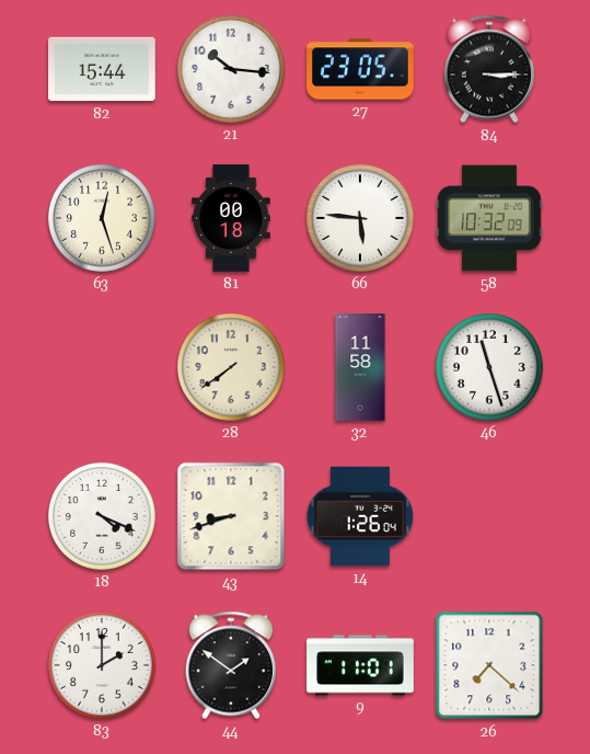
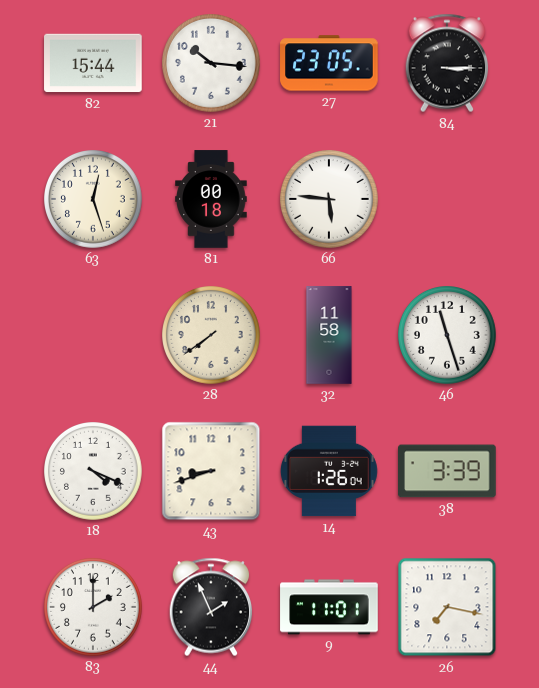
58: 10:32 -> none (489, 218)
38: none -> 3:39 (447, 471)
44: 1:51 -> 1:56 (211, 607)
26: 7:22 -> 7:17 (447, 607)
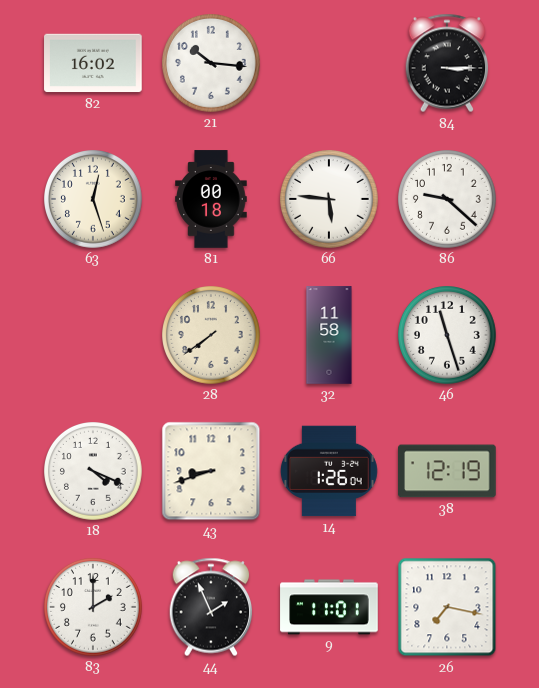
82: 15:44 -> 16:02 (93, 63)
27: 23:05 -> none (329, 63)
86: none -> 9:22 (448, 200)
38: 3:39 -> 12:19 (447, 471)
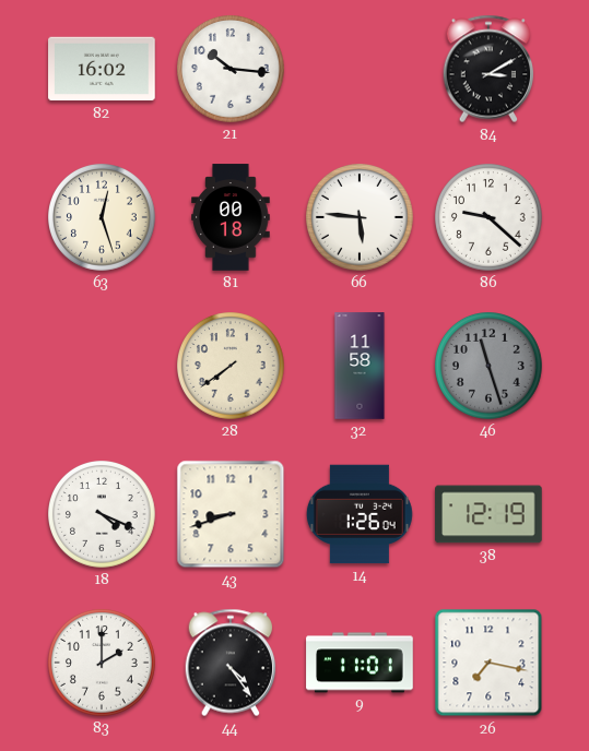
84: 3:15 -> 3:10 (488, 69)
46 dial: white -> grey (490, 367)
44: 1:56 -> 4:24 (231, 663)
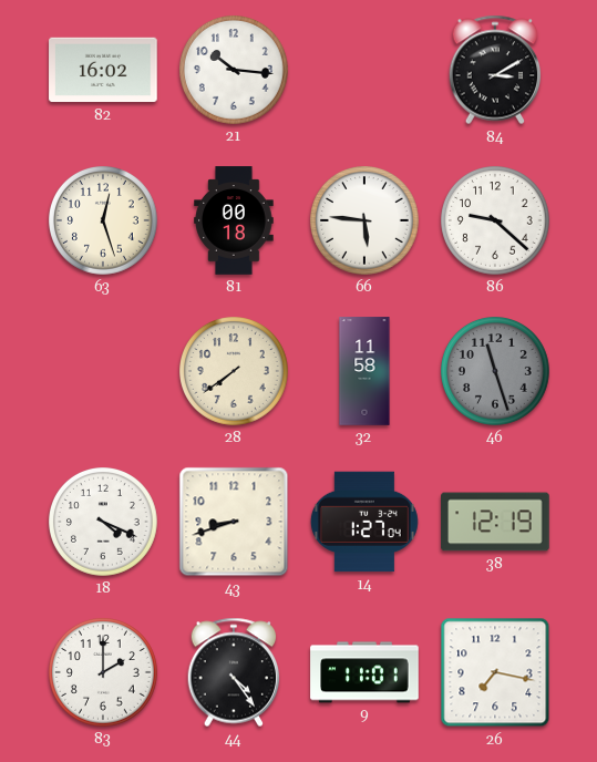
14: 1:26 -> 1:27 (364, 522)
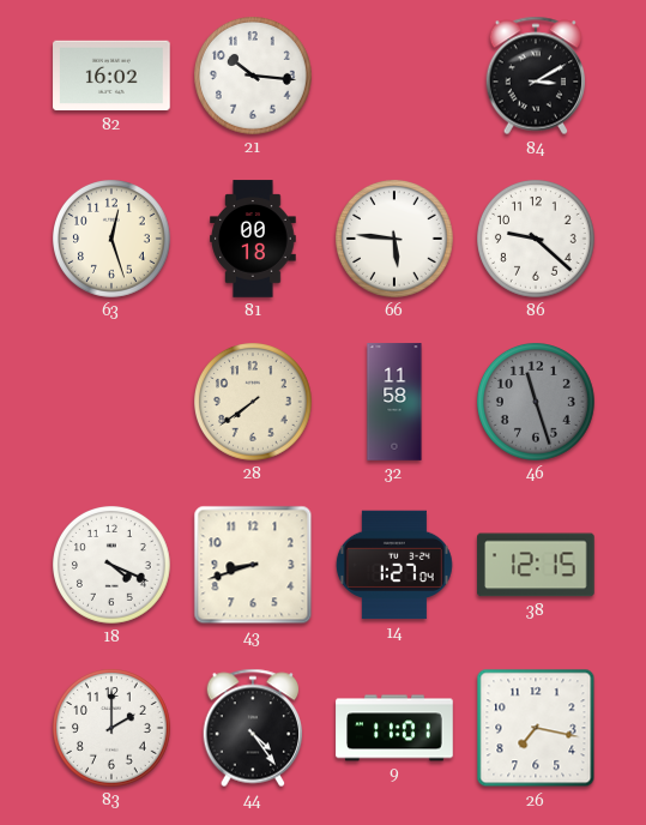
38: 12:19 -> 12:15 (536, 565)
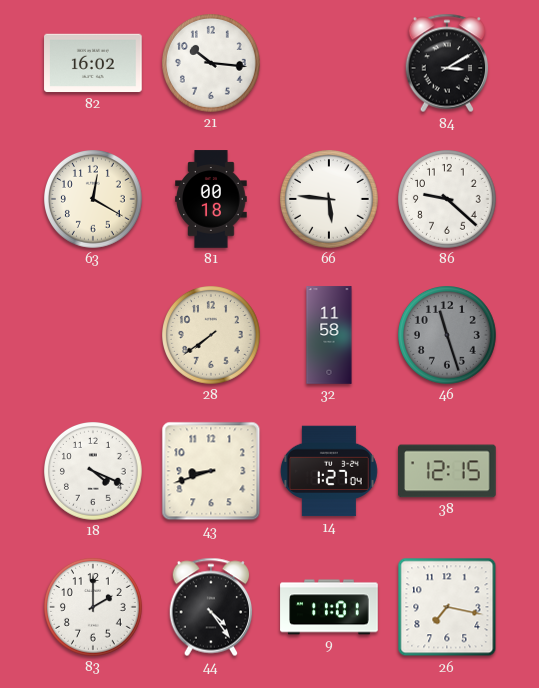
63: 12:27 -> 12:20 (94, 200)
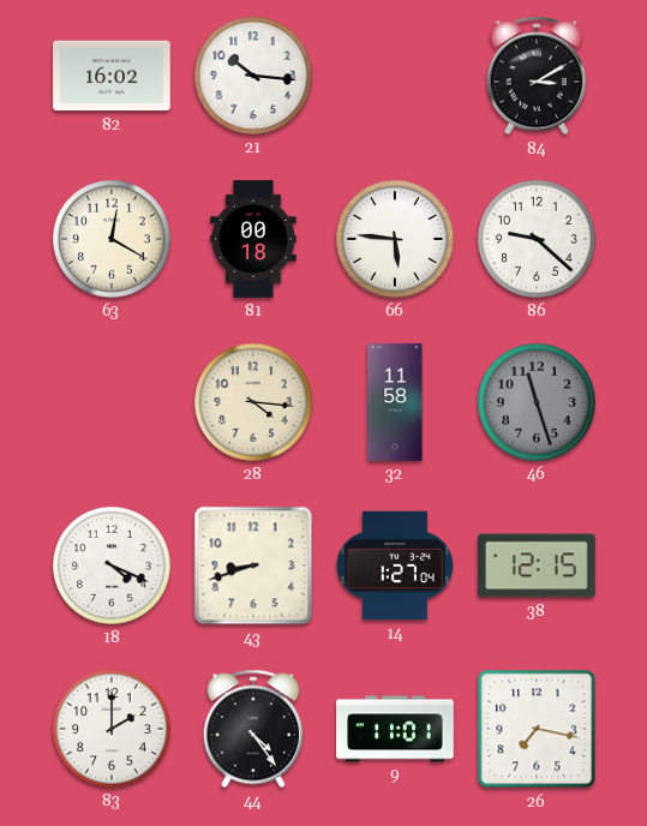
28: 7:39 -> 4:16 (254, 403)
